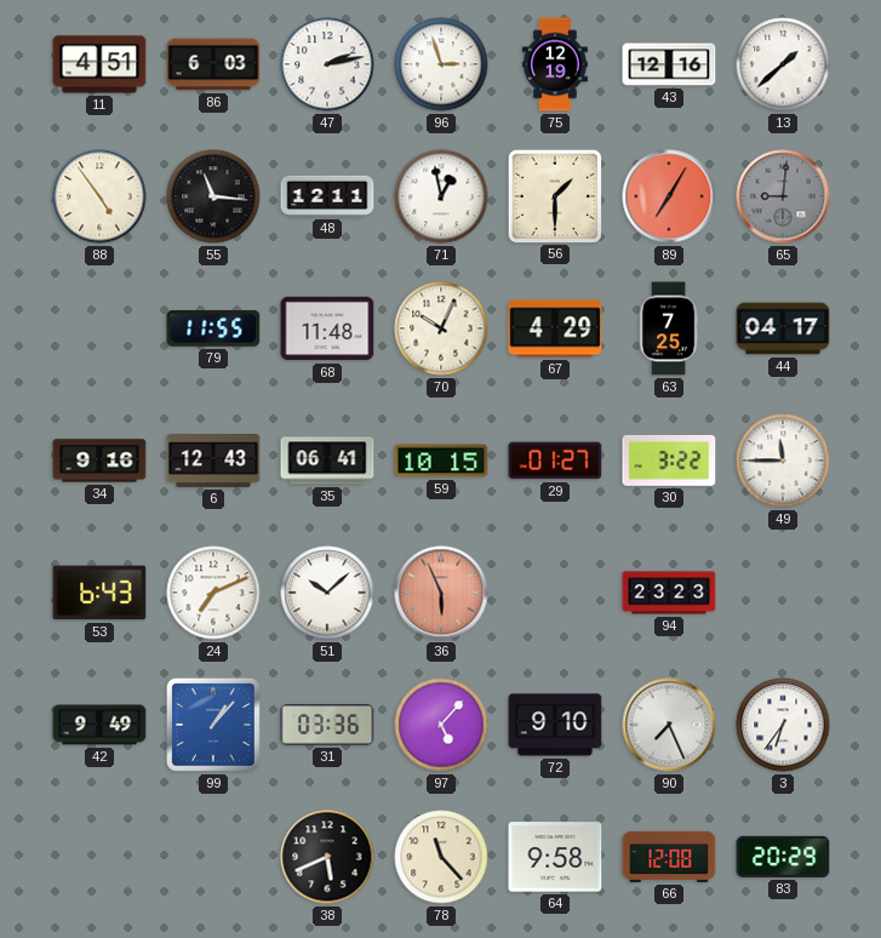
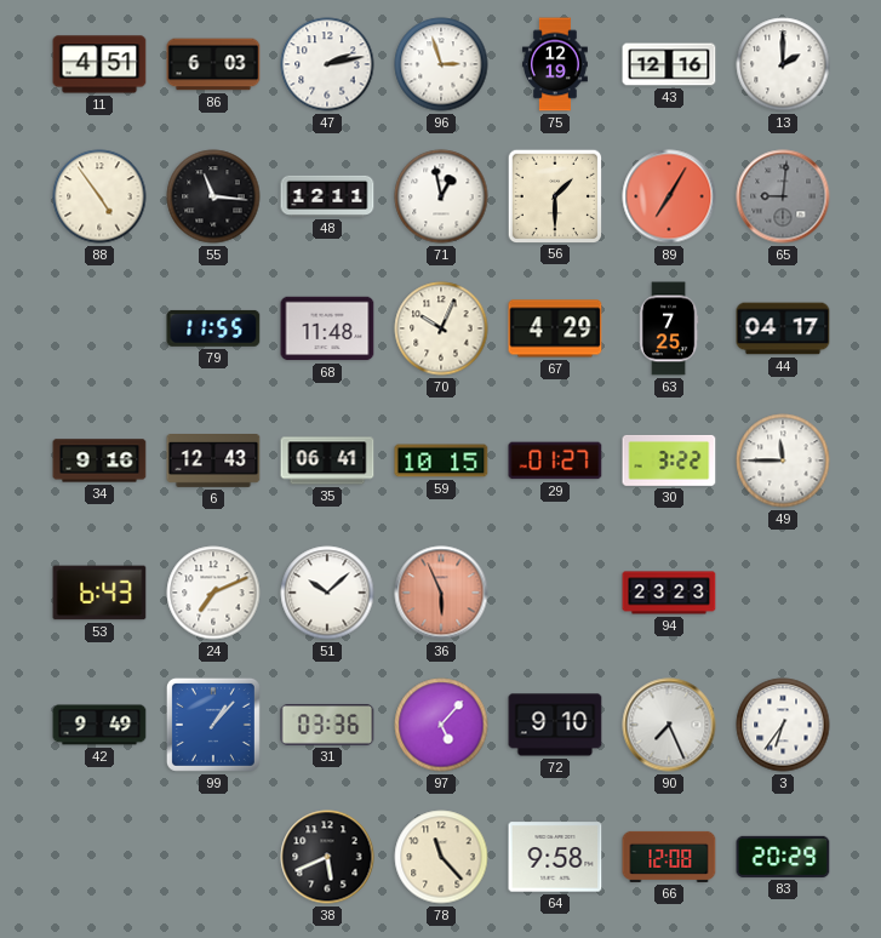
13: 1:38 -> 2:00 (783, 64)
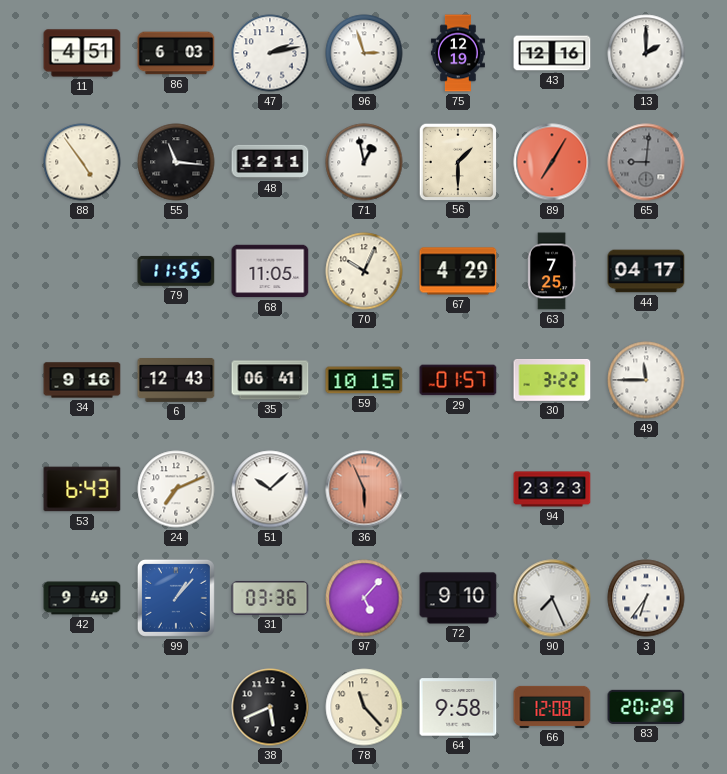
68: 11:48 -> 11:05 (270, 271)
29: 01:27 -> 01:57 (458, 380)
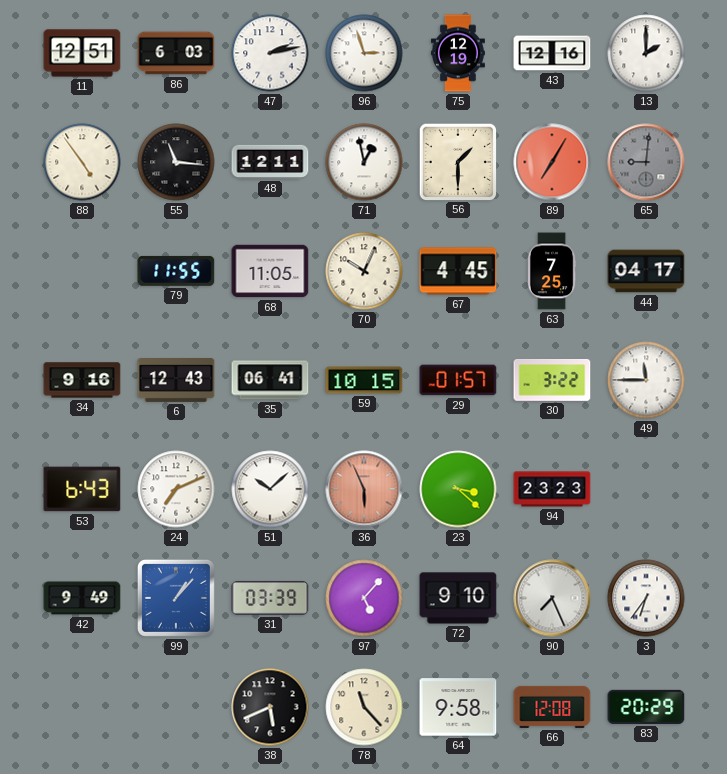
11: 4:51 -> 12:51 (82, 53)
67: 4:29 -> 4:45 (458, 271)
23: none -> 3:22 (458, 489)
31: 03:36 -> 03:39 (270, 598)
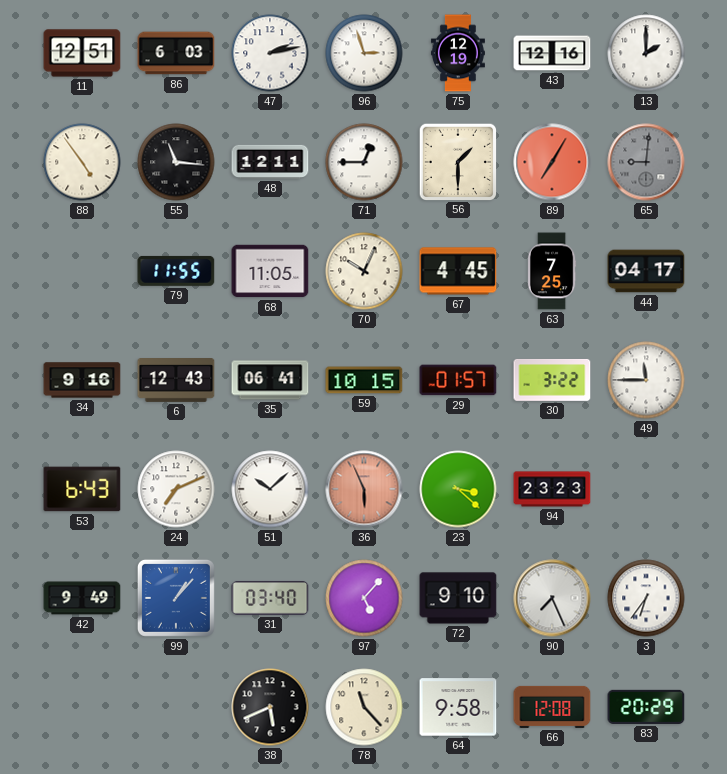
71: 12:58 -> 12:45 (364, 162)
31: 03:39 -> 03:40 (270, 598)
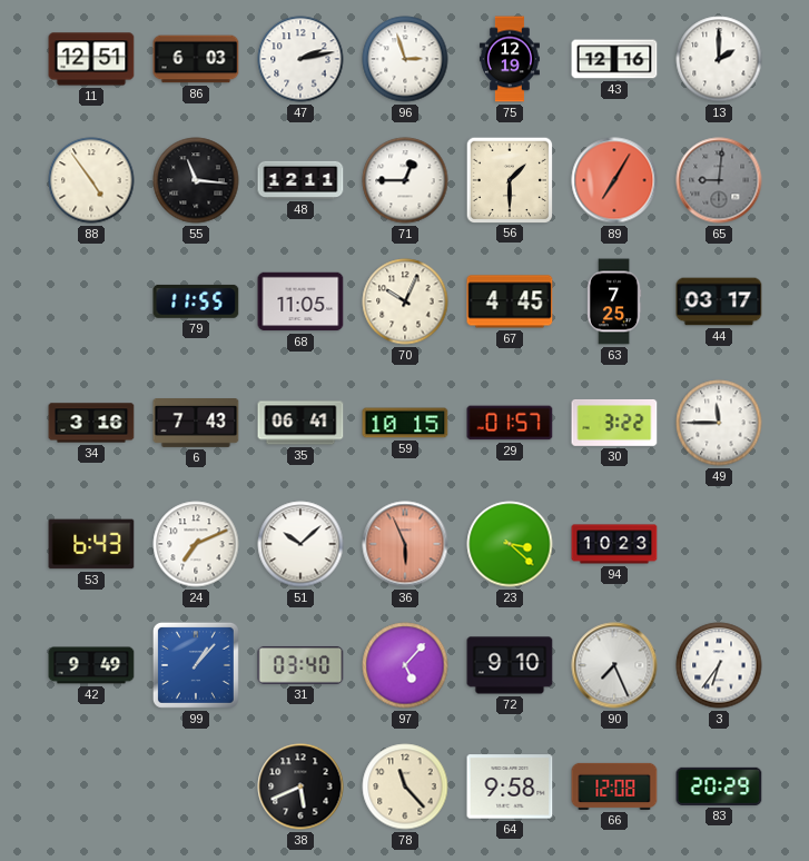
44: 04:17 -> 03:17 (719, 301)
34: 9:16 -> 3:16 (91, 423)
6: 12:43 -> 7:43 (196, 424)
94: 23:23 -> 10:23 (614, 544)
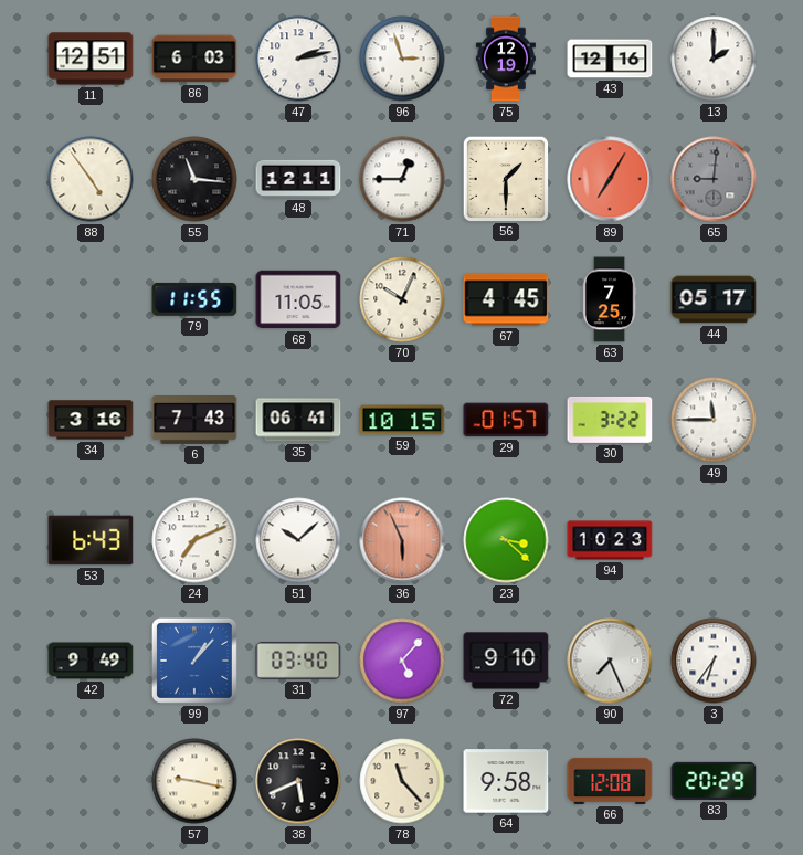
44: 03:17 -> 05:17 (714, 299)
57: none -> 9:17 (194, 781)
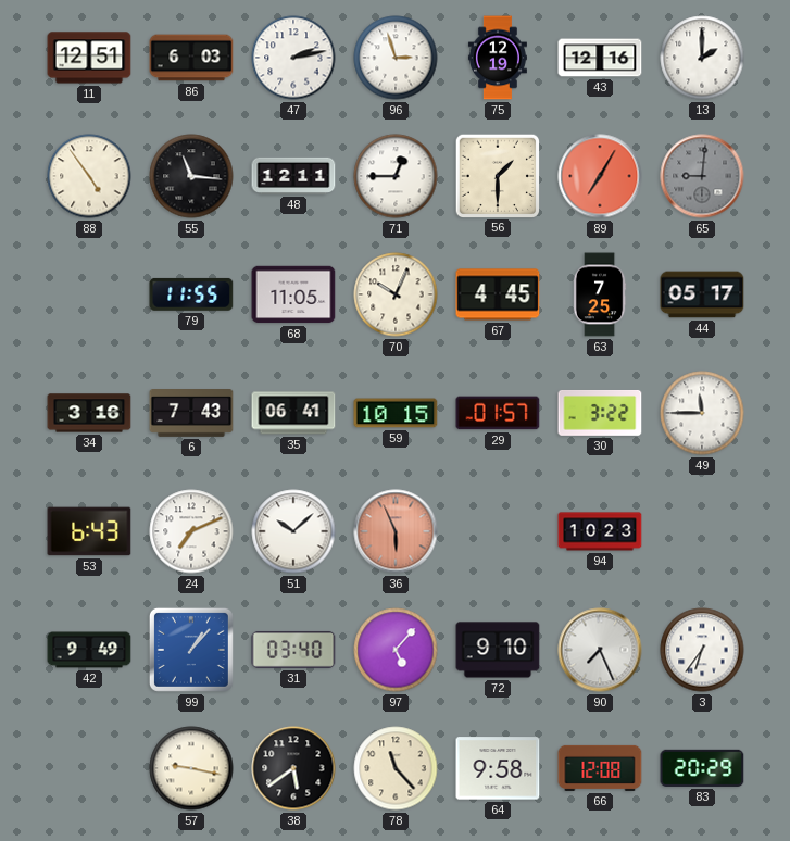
23: 3:22 -> none (506, 540)
38: 5:41 -> 5:39 (293, 768)
